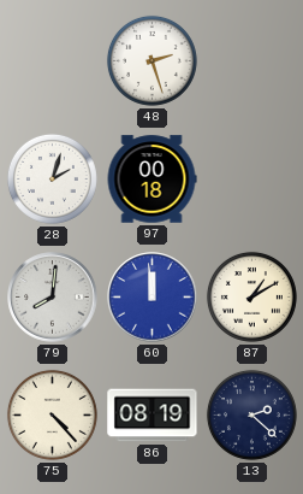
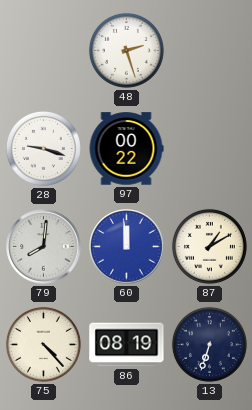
28: 2:03 -> 9:18 (43, 148)
97: 00:18 -> 00:22 (126, 149)
13: 2:22 -> 6:33 (209, 344)
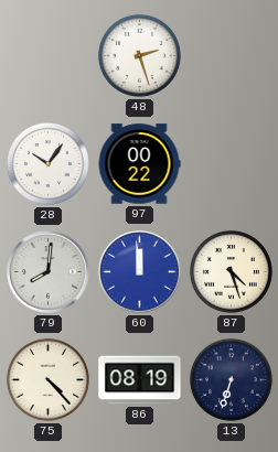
28: 9:18 -> 10:06 (47, 163)
87: 1:10 -> 4:27 (231, 271)
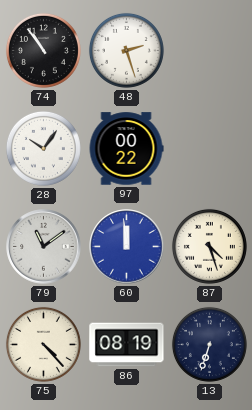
74: none -> 10:54 (43, 50)
79: 8:01 -> 11:09 (44, 247)
